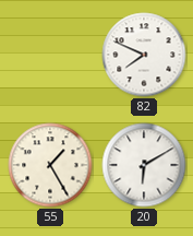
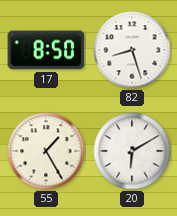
17: none -> 8:50 (46, 50)
82: 7:49 -> 8:27 (132, 50)
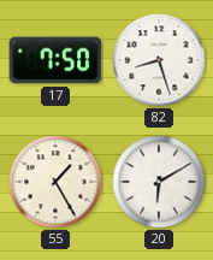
17: 8:50 -> 7:50 (55, 60)
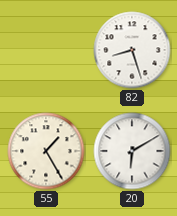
17: 7:50 -> none (55, 60)
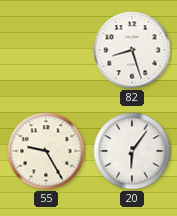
55: 1:25 -> 9:25 (46, 151)
20: 6:10 -> 6:06 (132, 151)
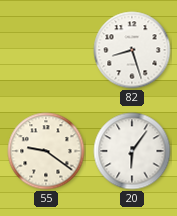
55: 9:25 -> 9:21 (46, 151)
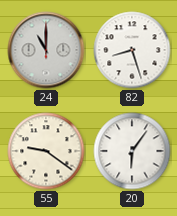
24: none -> 11:00 (46, 50)
